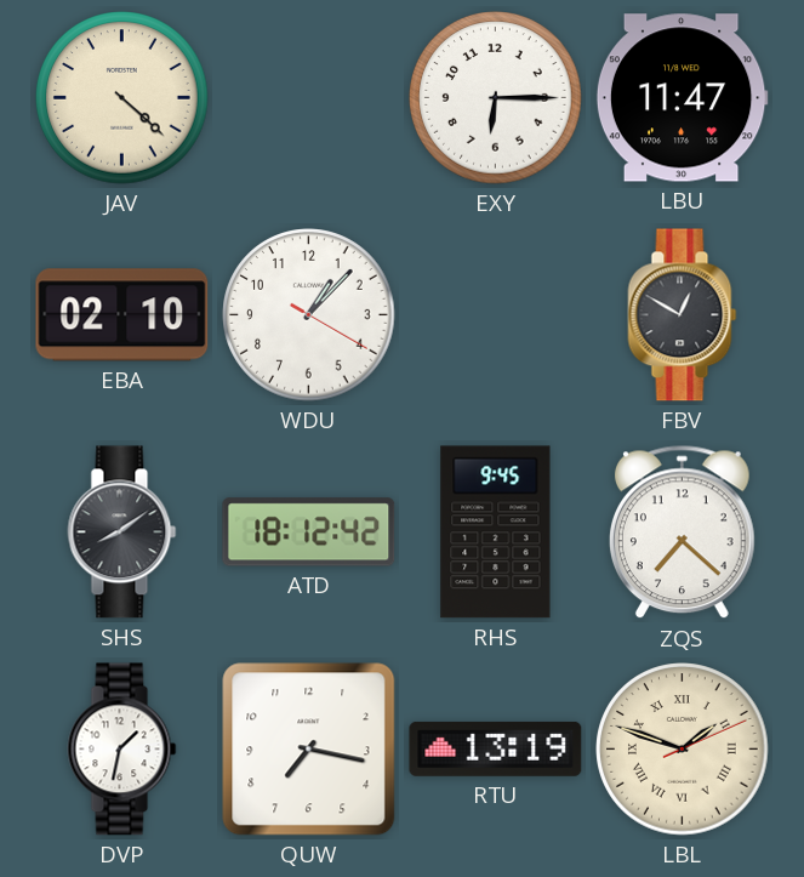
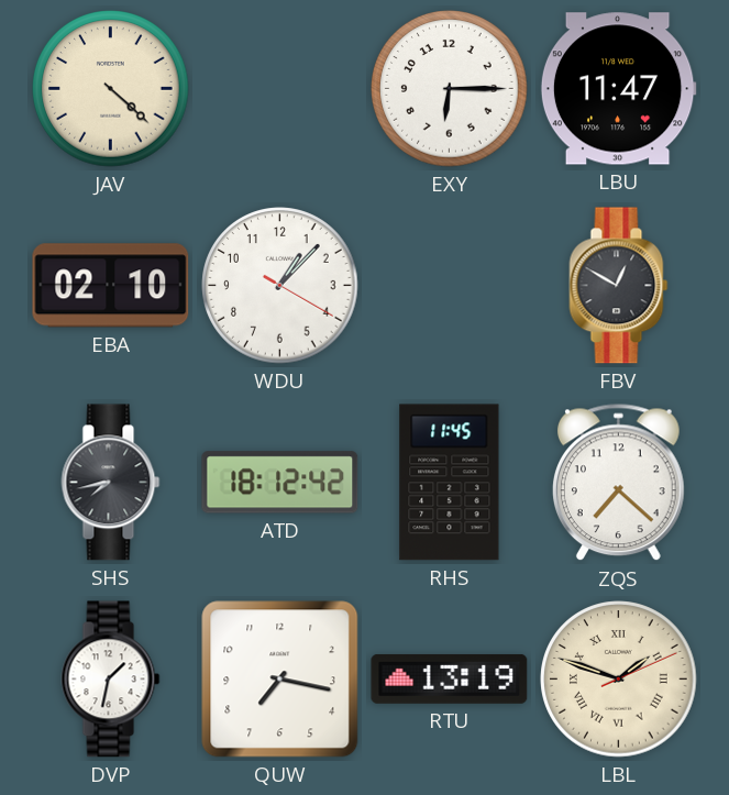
SHS: 8:09 -> 7:43 (111, 483)
RHS: 9:45 -> 11:45 (450, 483)
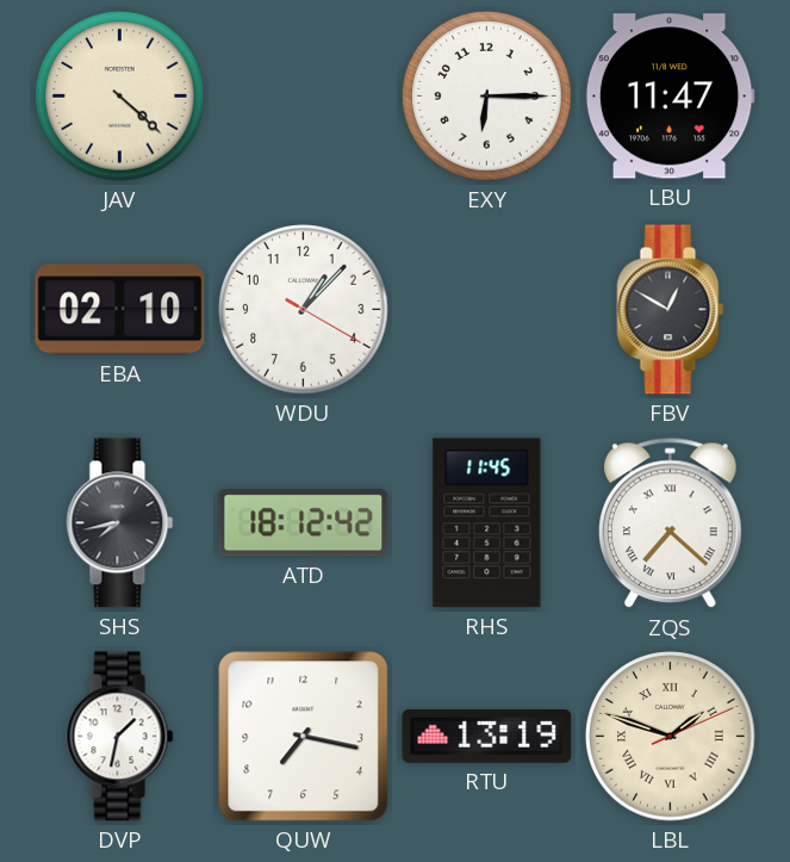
ZQS numerals: Arabic -> Roman (670, 523)
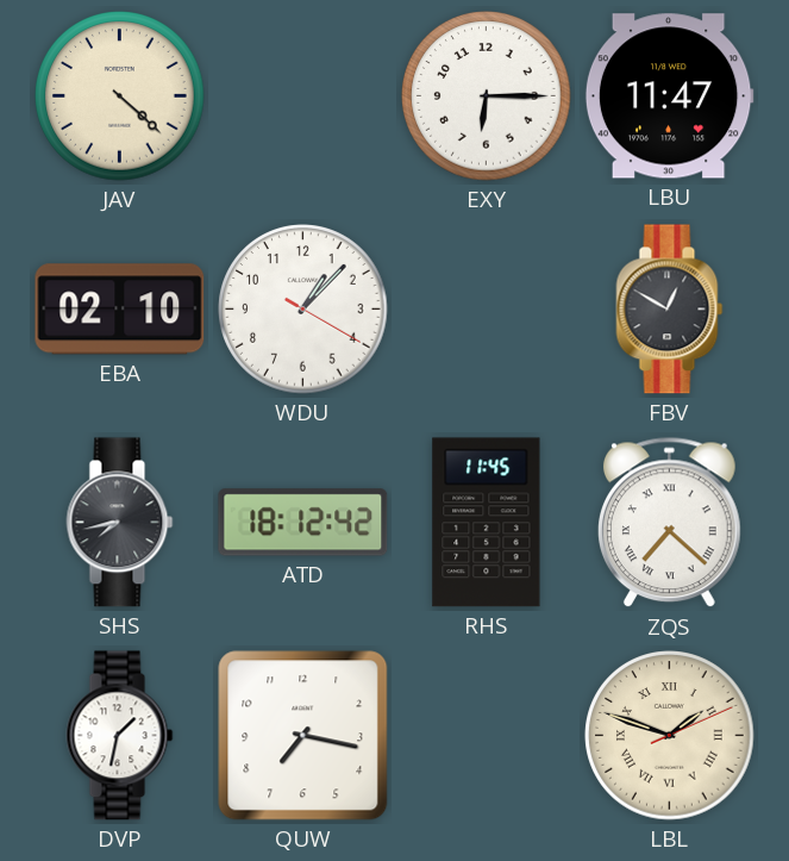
RTU: 13:19 -> none (487, 736)
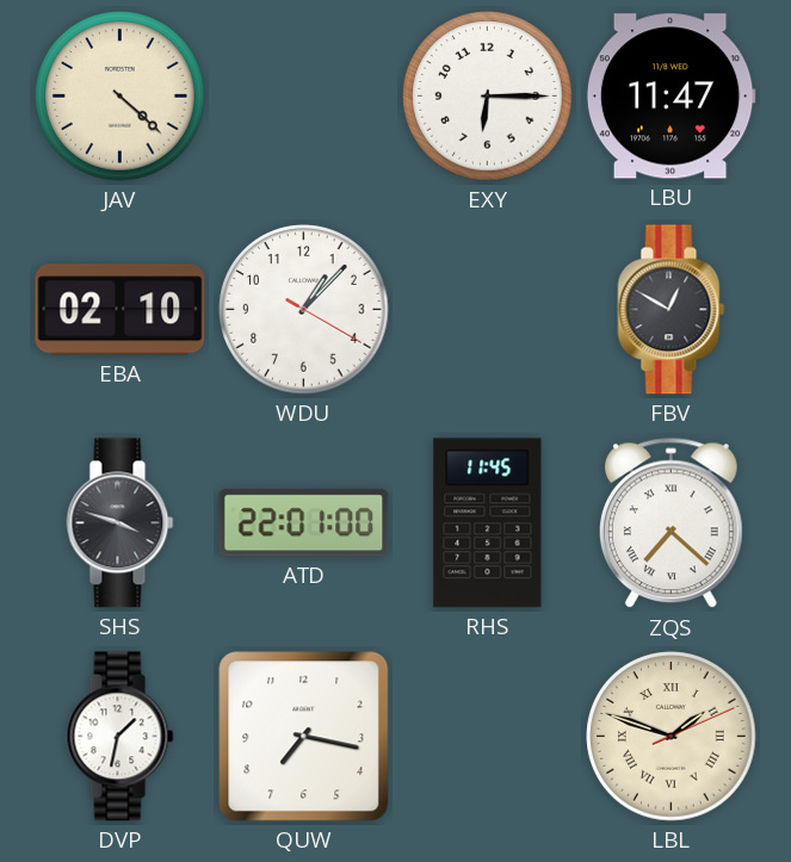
SHS: 7:43 -> 3:48 (120, 523)
ATD: 18:12 -> 22:01 (304, 523)
